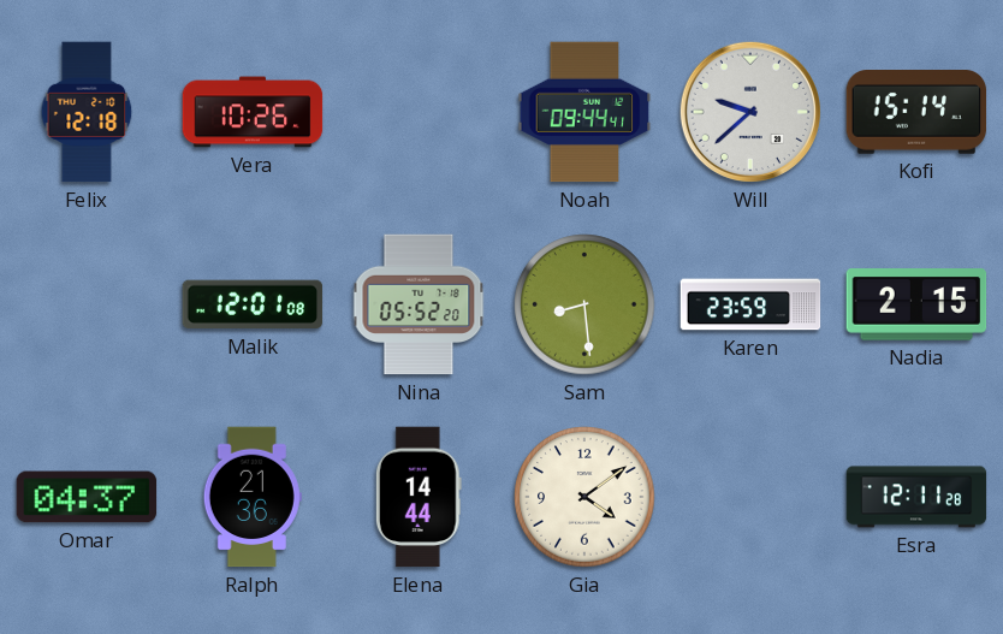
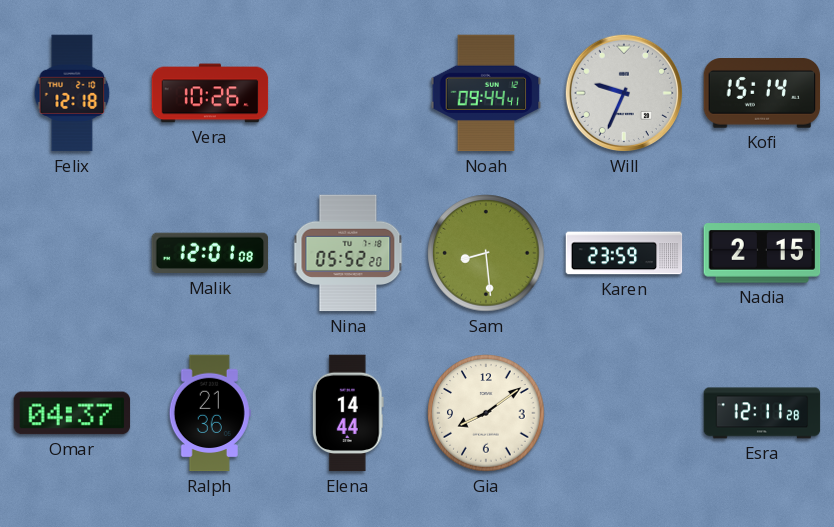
Will: 9:38 -> 9:34 (624, 93)
Gia: 4:09 -> 8:09 (486, 413)
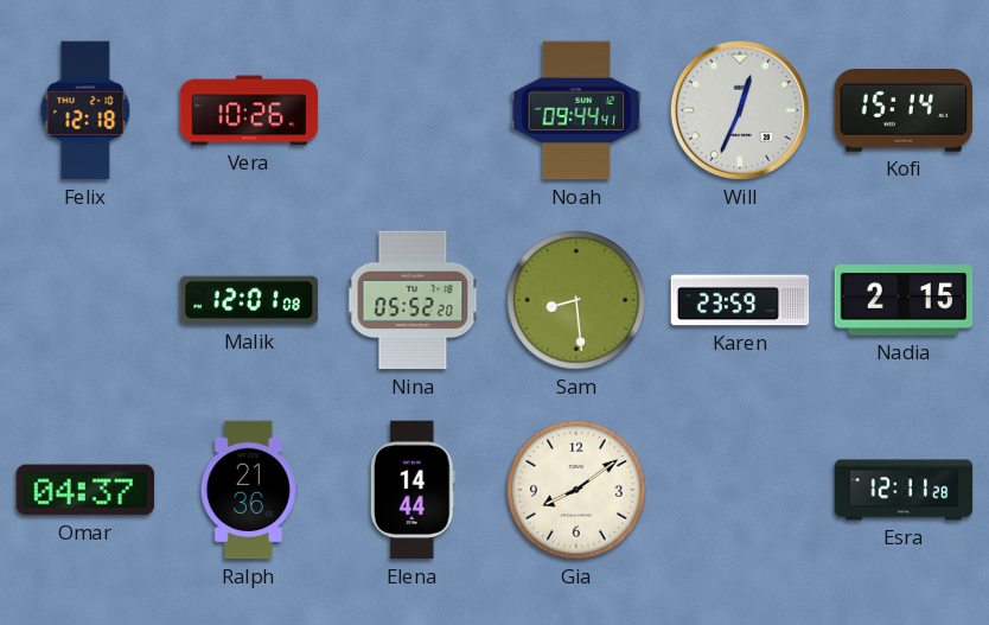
Will: 9:34 -> 12:34 (740, 110)
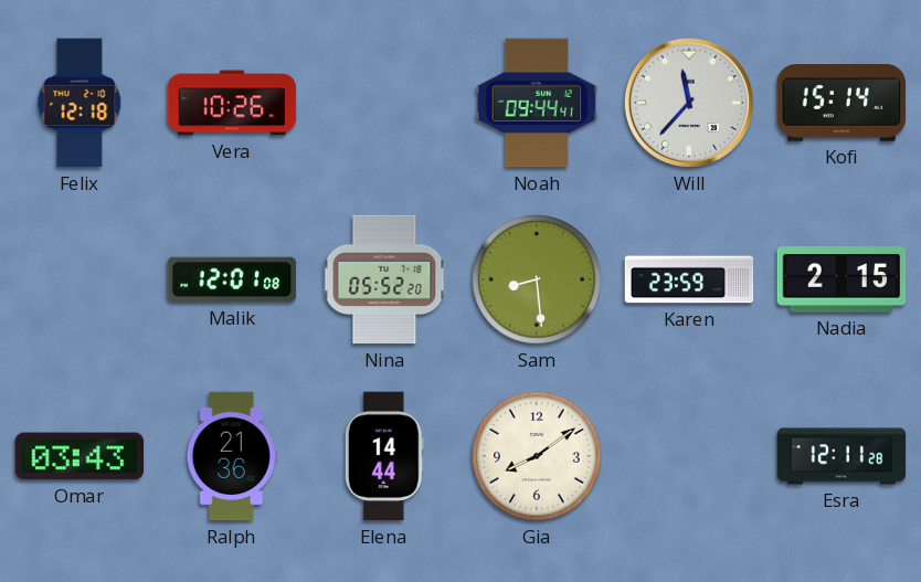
Will: 12:34 -> 11:37 (689, 103)
Omar: 04:37 -> 03:43 (80, 456)
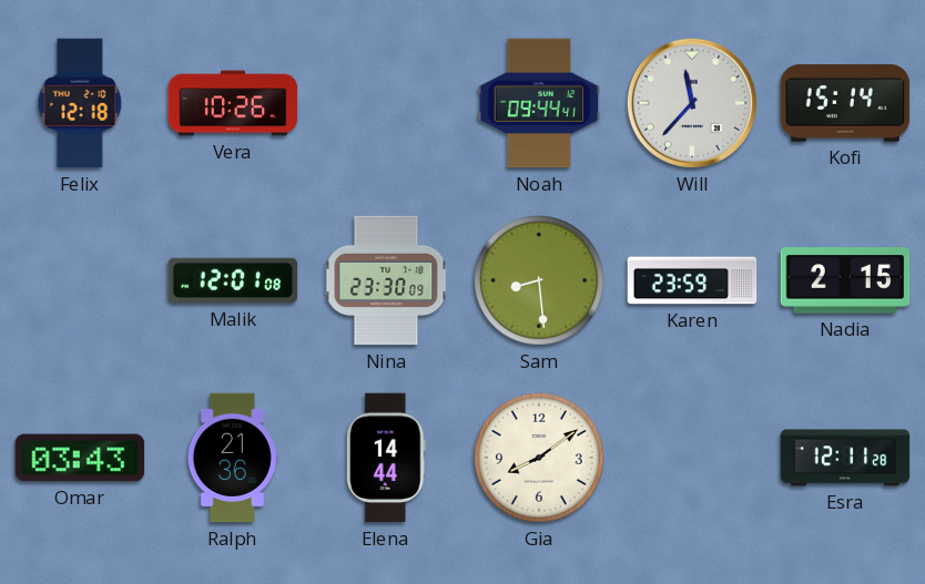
Nina: 05:52 -> 23:30 (386, 280)
